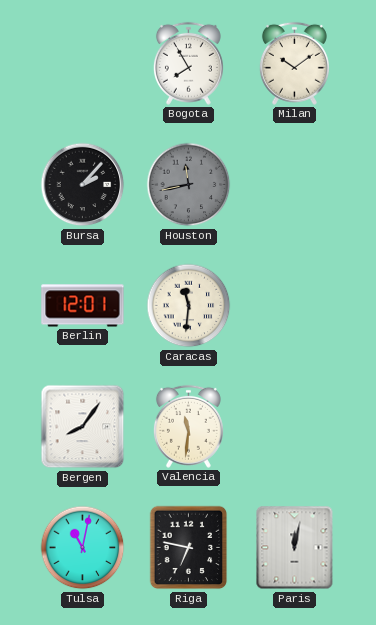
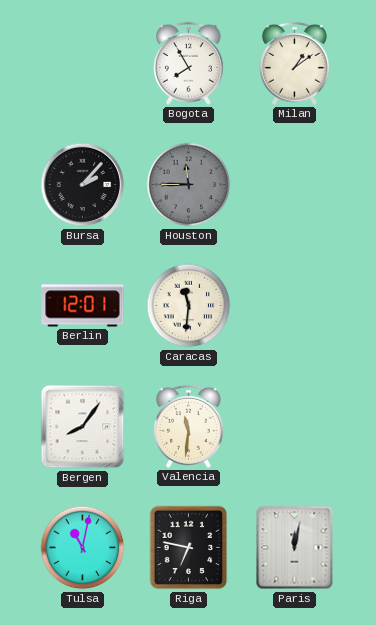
Milan: 10:09 -> 1:09 (294, 63)
Houston: 11:43 -> 11:45 (189, 185)
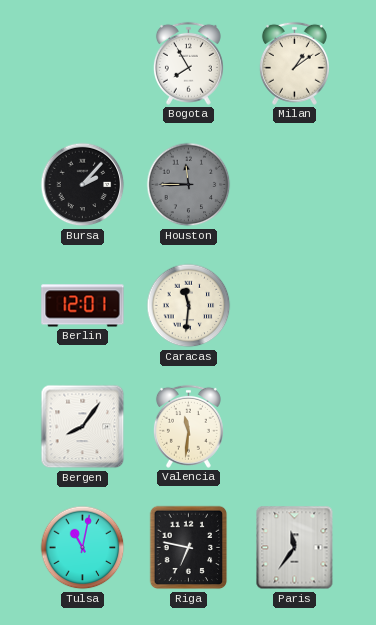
Paris: 12:02 -> 11:36 (295, 548)
